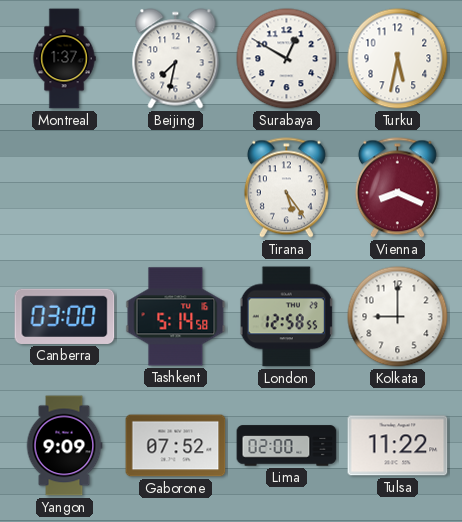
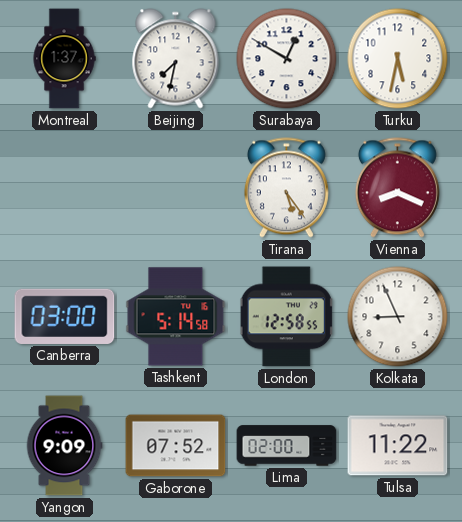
Kolkata: 9:00 -> 8:56 (398, 317)
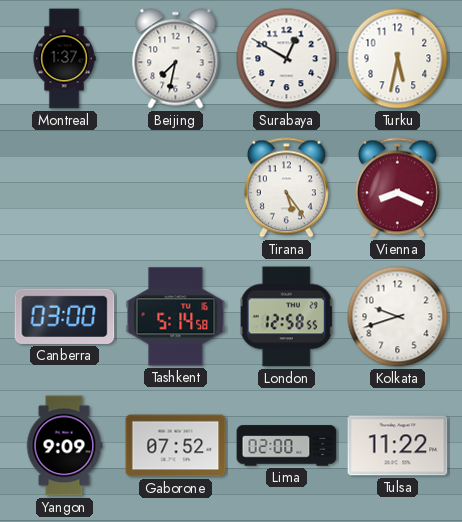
Kolkata: 8:56 -> 9:42 (398, 317)
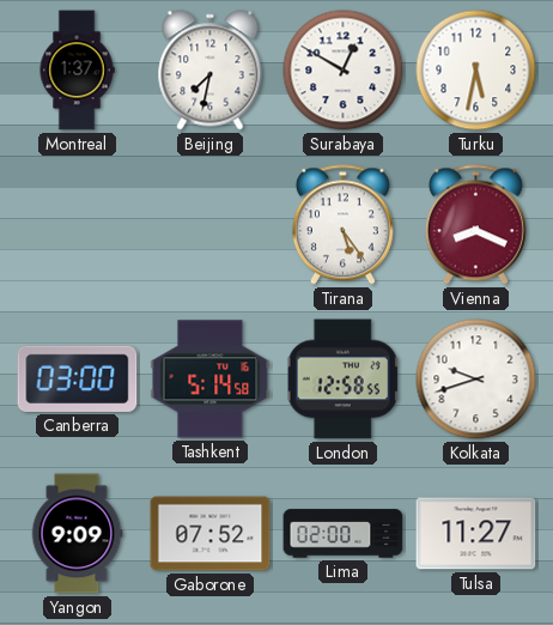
Tulsa: 11:22 -> 11:27 (476, 534)
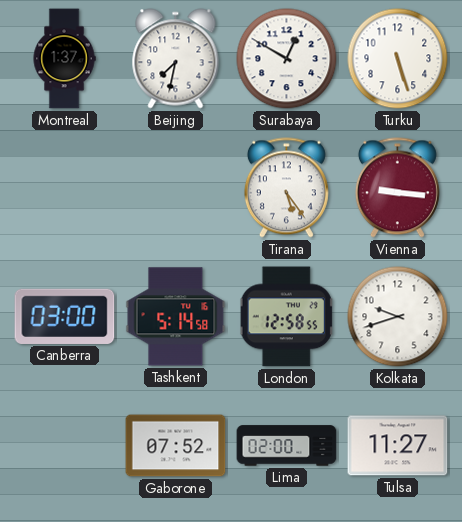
Turku: 5:32 -> 5:27 (398, 59)
Vienna: 8:19 -> 9:16 (397, 188)
Yangon: 9:09 -> none (77, 534)
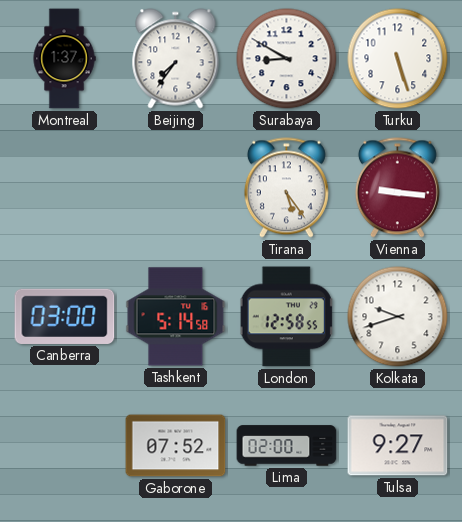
Beijing: 7:32 -> 7:36 (176, 59)
Surabaya: 12:50 -> 8:50 (287, 59)
Tulsa: 11:27 -> 9:27 (398, 446)
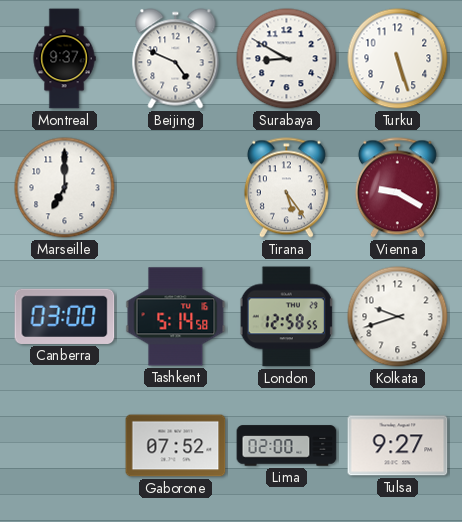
Montreal: 1:37 -> 9:37 (64, 59)
Beijing: 7:36 -> 4:49 (176, 59)
Marseille: none -> 7:00 (65, 188)
Vienna: 9:16 -> 9:20 (397, 188)
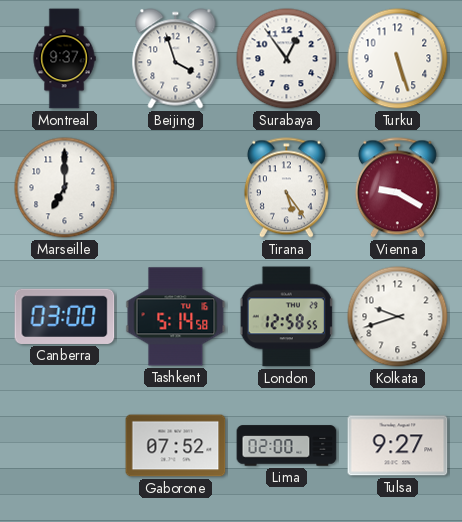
Beijing: 4:49 -> 3:57 (176, 59)
Surabaya: 8:50 -> 12:54 (287, 59)
